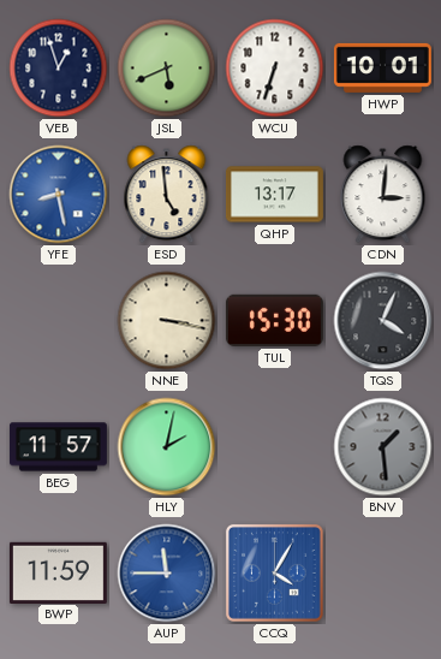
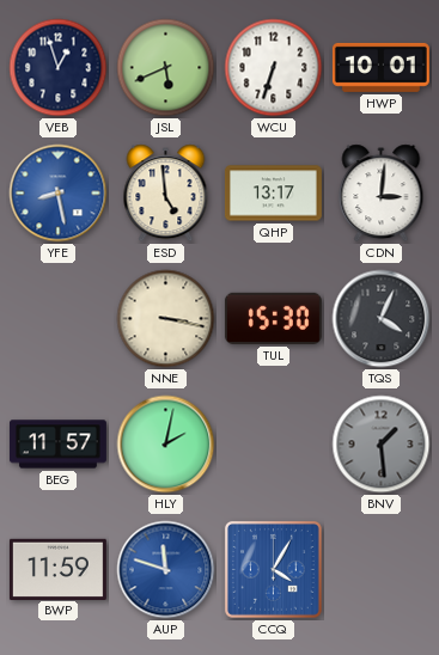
AUP: 11:45 -> 11:48 (166, 570)
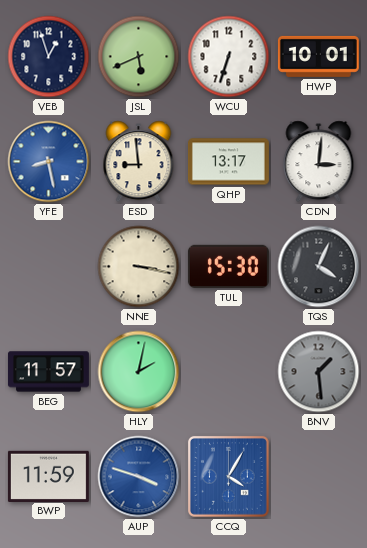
ESD: 4:59 -> 8:59 (139, 162)
AUP: 11:48 -> 3:48 (139, 477)
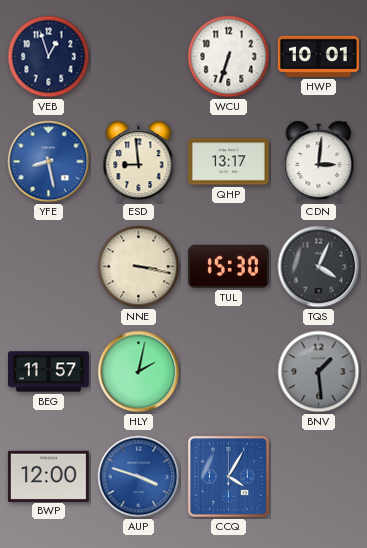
JSL: 5:41 -> none (139, 57)
BWP: 11:59 -> 12:00 (48, 476)
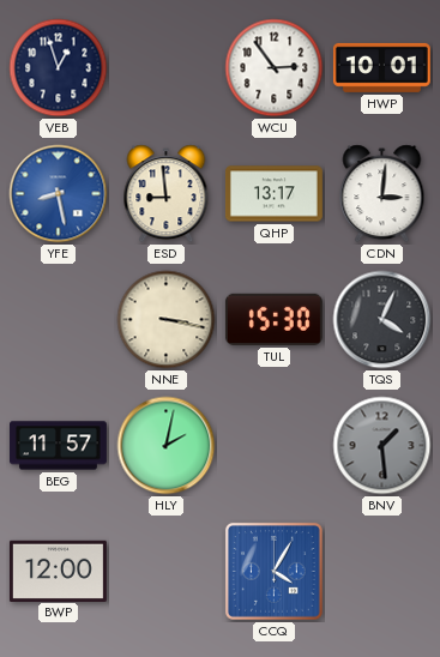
WCU: 6:33 -> 2:54 (275, 68)
AUP: 3:48 -> none (139, 477)
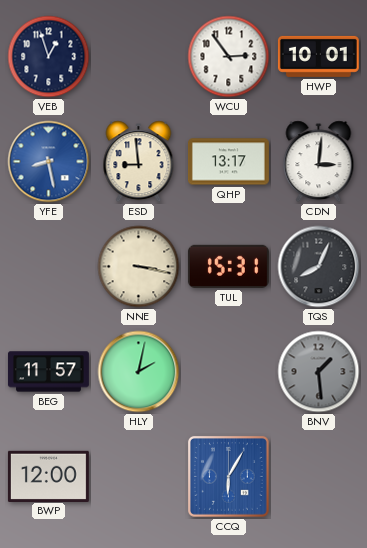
TUL: 15:30 -> 15:31 (228, 266)
TQS: 4:04 -> 8:04 (319, 267)
CCQ: 4:05 -> 6:05 (229, 477)
